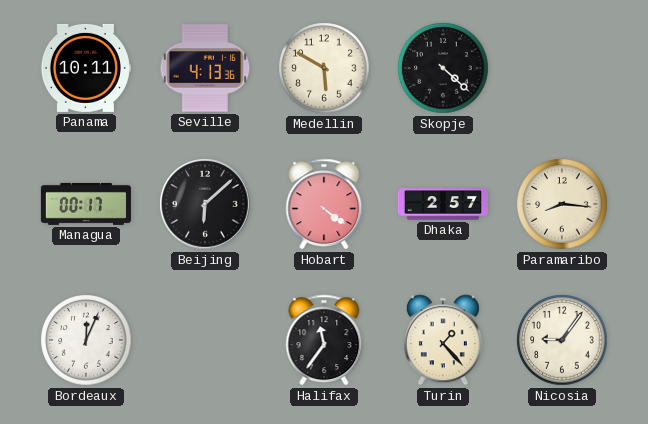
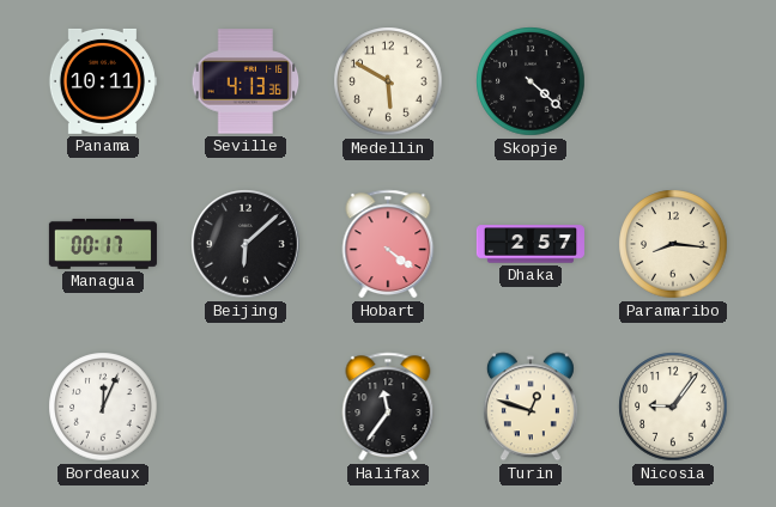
Turin: 1:23 -> 12:48 (531, 407)
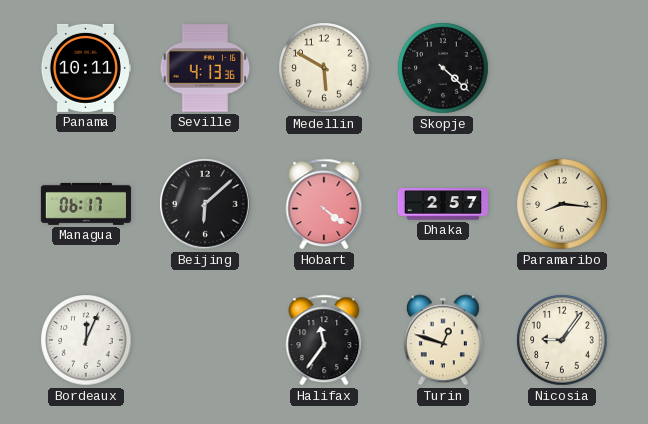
Managua: 00:17 -> 06:17 (86, 204)
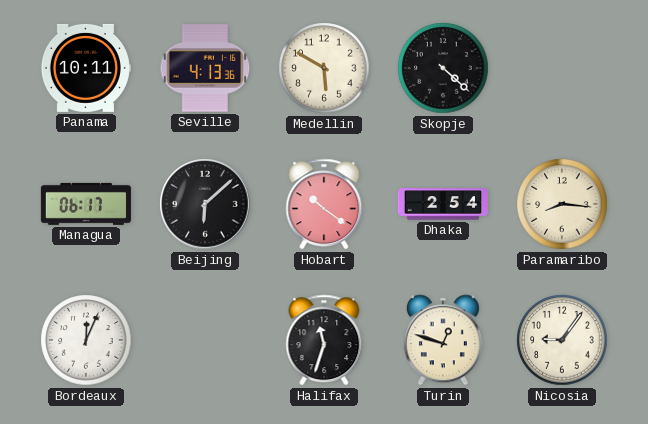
Hobart: 4:21 -> 10:21 (324, 204)
Dhaka: 2:57 -> 2:54 (443, 204)
Halifax: 11:36 -> 11:33 (324, 340)
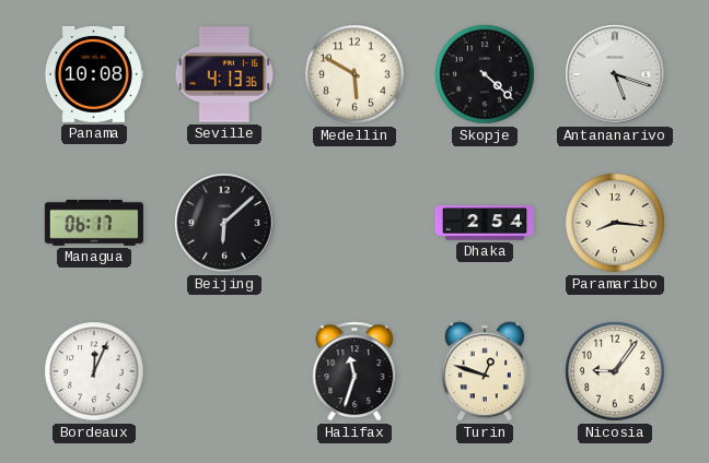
Panama: 10:11 -> 10:08 (93, 74)
Antananarivo: none -> 5:18 (615, 74)
Hobart: 10:21 -> none (324, 204)
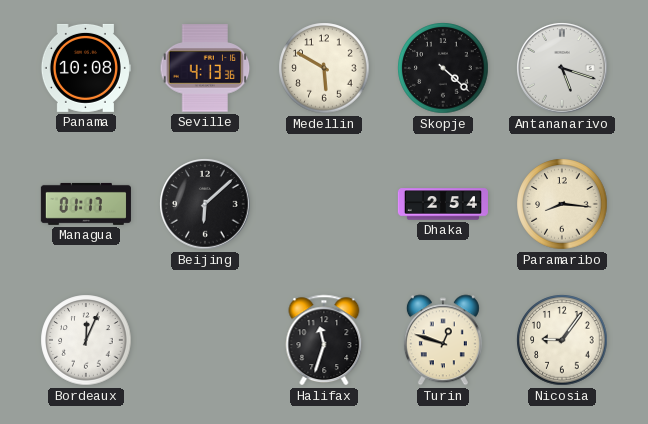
Managua: 06:17 -> 01:17 (86, 204)
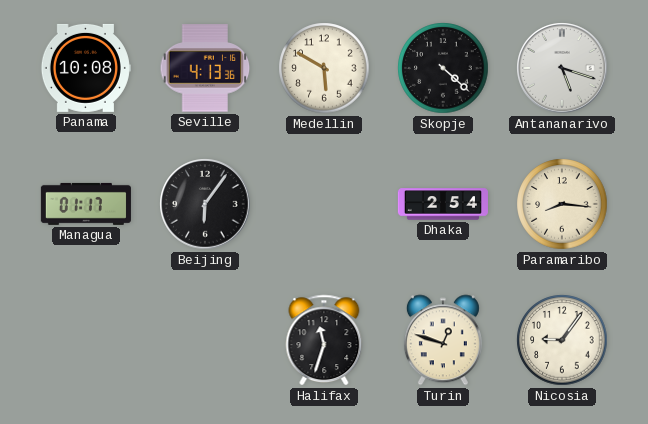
Beijing: 6:08 -> 6:06 (205, 204)
Bordeaux: 12:04 -> none (86, 340)
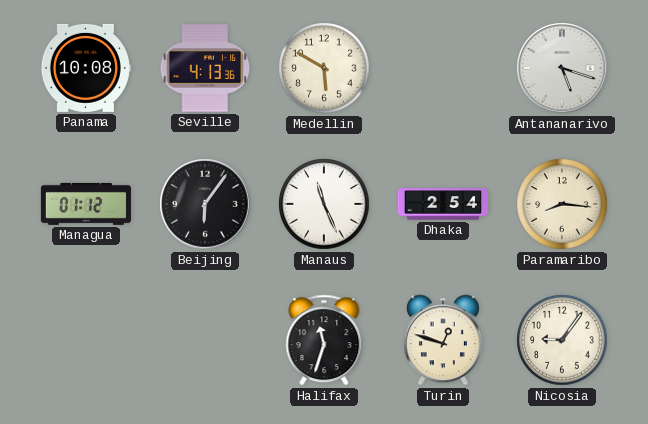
Skopje: 4:22 -> none (443, 68)
Managua: 01:17 -> 01:12 (86, 204)
Manaus: none -> 11:26 (324, 204)
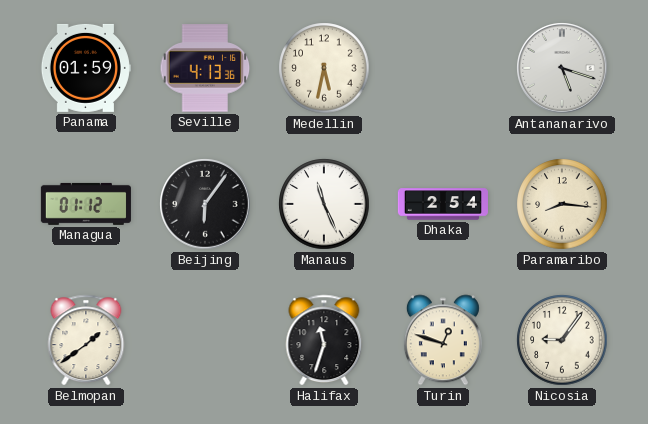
Panama: 10:08 -> 01:59 (85, 68)
Medellin: 5:50 -> 5:32 (324, 68)
Belmopan: none -> 1:39 (86, 340)
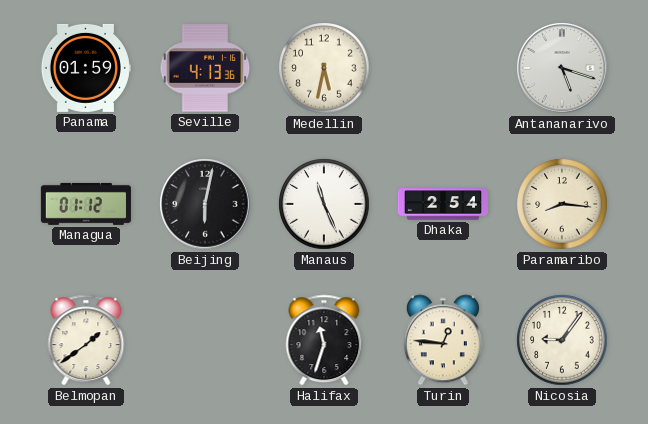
Beijing: 6:06 -> 6:02 (205, 204)
Turin: 12:48 -> 12:46 (443, 340)
